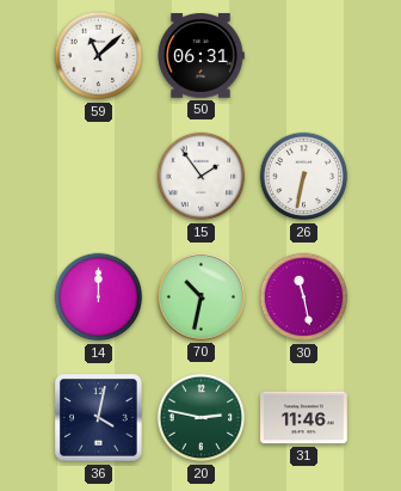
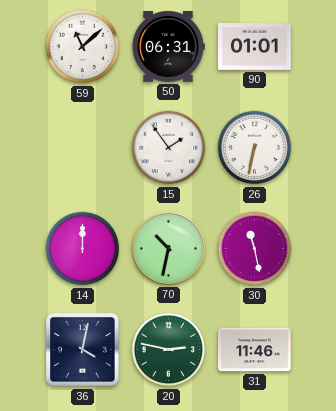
90: none -> 01:01 (255, 47)
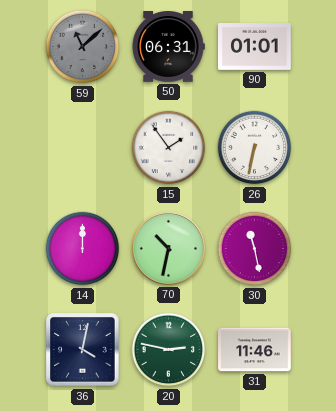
59 dial: white -> grey (83, 47)
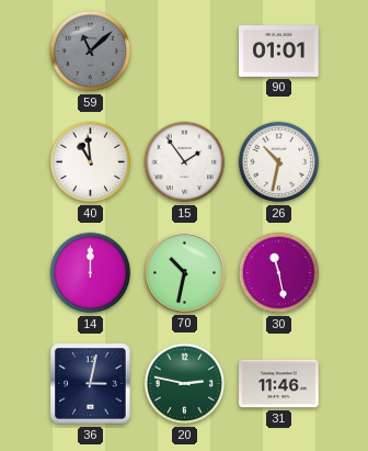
50: 06:31 -> none (168, 47)
40: none -> 10:59 (91, 162)
26: 6:32 -> 10:32 (279, 162)
36: 4:02 -> 3:02 (91, 384)
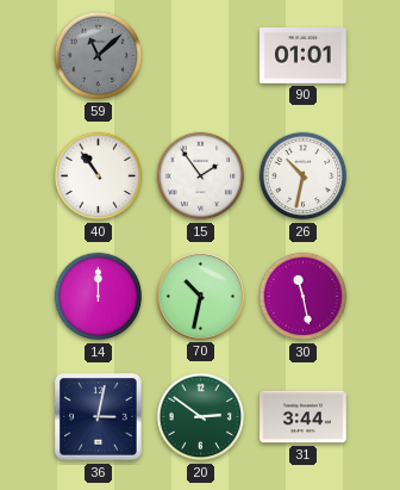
40: 10:59 -> 10:54 (99, 176)
20: 2:47 -> 2:51 (201, 417)
31: 11:46 -> 3:44 (304, 417)
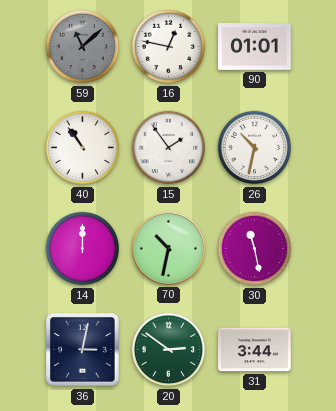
16: none -> 12:47 (169, 47)
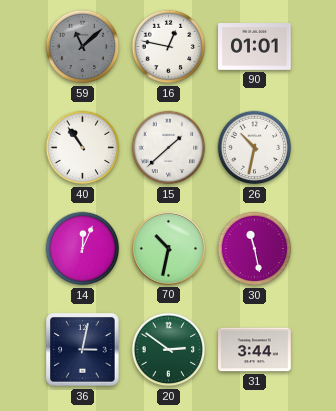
15: 1:54 -> 1:38 (169, 148)
14: 12:00 -> 12:04 (83, 249)
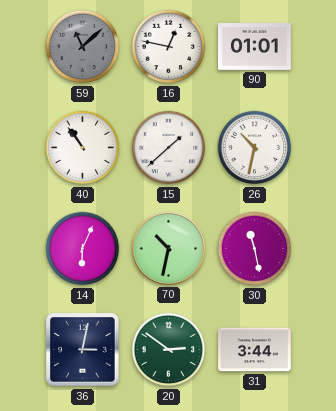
14: 12:04 -> 6:04 (83, 249)
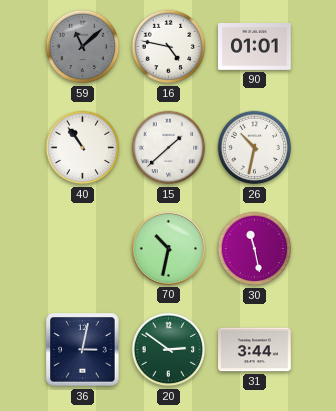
16: 12:47 -> 4:47 (169, 47)
14: 6:04 -> none (83, 249)
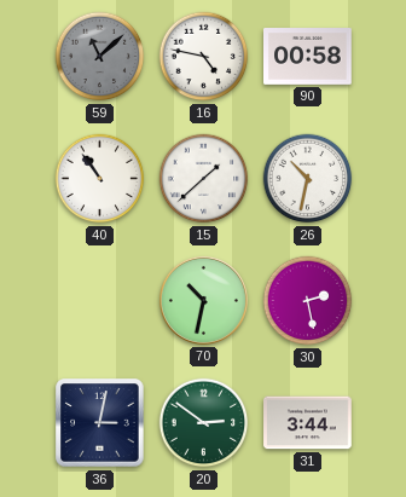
90: 01:01 -> 00:58 (308, 57)
30: 11:28 -> 2:28 (308, 301)
